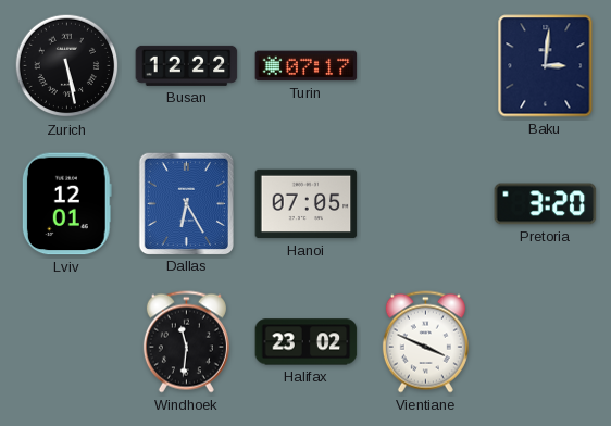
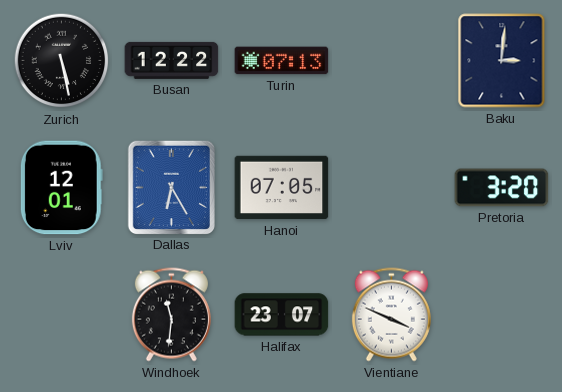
Turin: 07:17 -> 07:13 (282, 61)
Halifax: 23:02 -> 23:07 (282, 315)
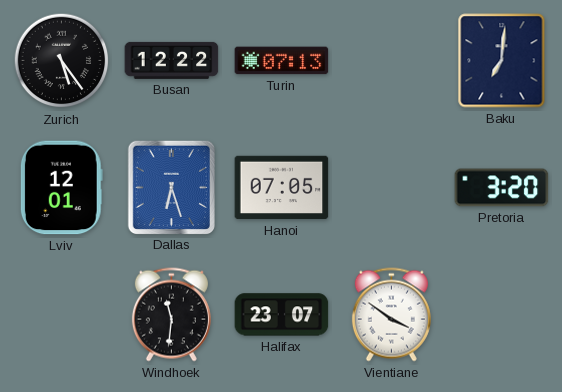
Zurich: 5:28 -> 5:24 (62, 61)
Baku: 3:01 -> 7:01 (502, 61)
Dallas: 6:25 -> 6:27 (171, 187)
Vientiane: 3:49 -> 3:51 (391, 315)
